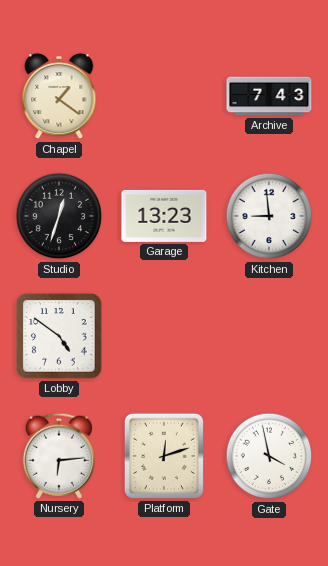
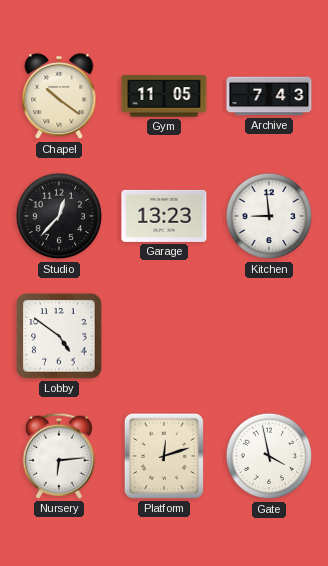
Chapel: 1:21 -> 10:21 (59, 96)
Gym: none -> 11:05 (164, 96)
Studio: 12:33 -> 12:37 (59, 216)
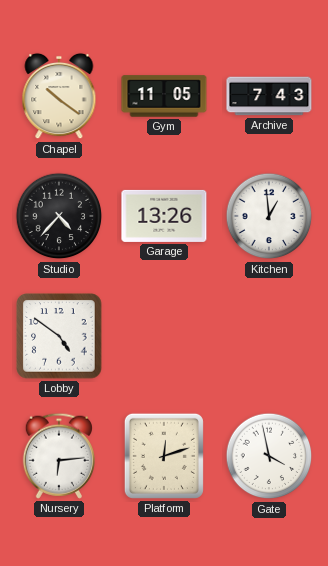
Studio: 12:37 -> 4:37 (59, 216)
Garage: 13:23 -> 13:26 (164, 216)
Kitchen: 8:59 -> 12:59 (269, 216)
